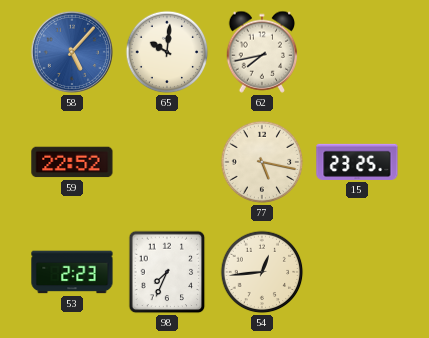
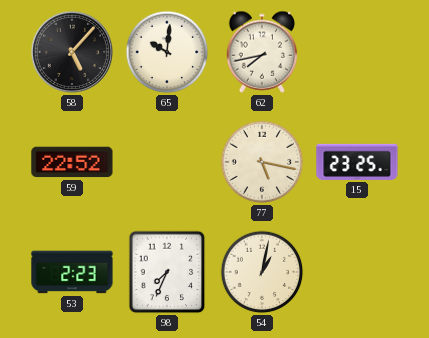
58 dial: blue -> black (72, 52)
54: 12:44 -> 1:02 (262, 272)
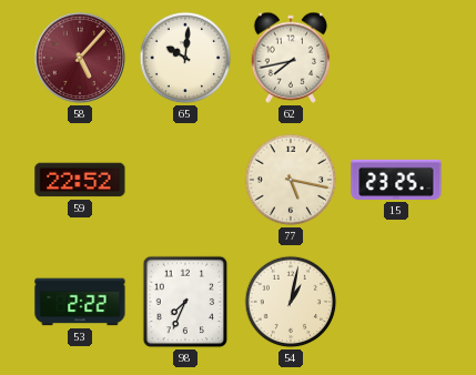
58 dial: black -> burgundy (80, 58)
53: 2:23 -> 2:22 (80, 302)
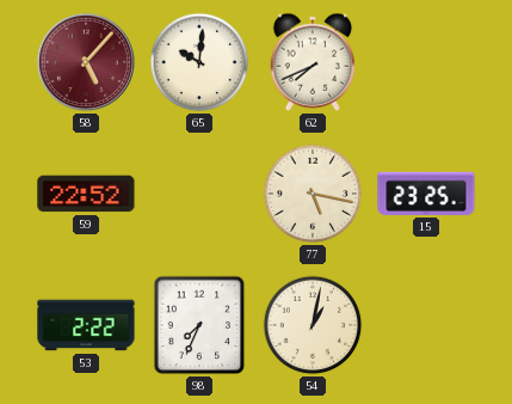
62: 7:43 -> 7:41 (313, 62)
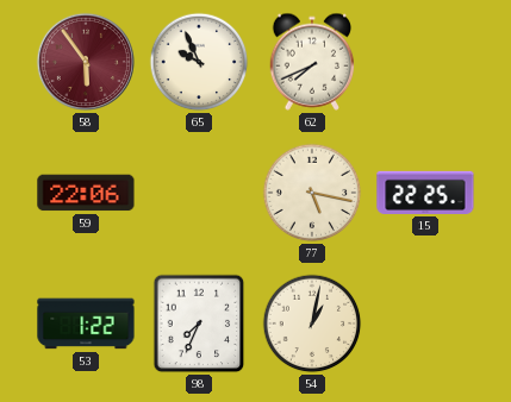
58: 5:07 -> 5:54 (86, 62)
65: 10:01 -> 9:56 (199, 62)
59: 22:52 -> 22:06 (86, 193)
15: 23:25 -> 22:25 (425, 193)
53: 2:22 -> 1:22 (86, 324)
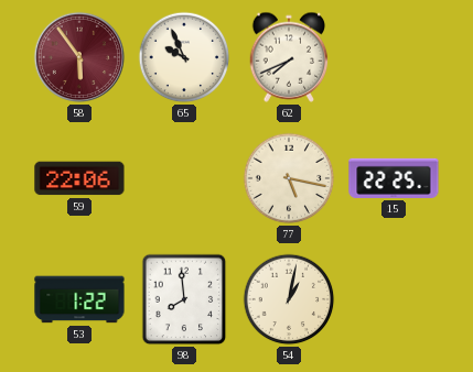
98: 7:34 -> 7:59 (184, 299)
